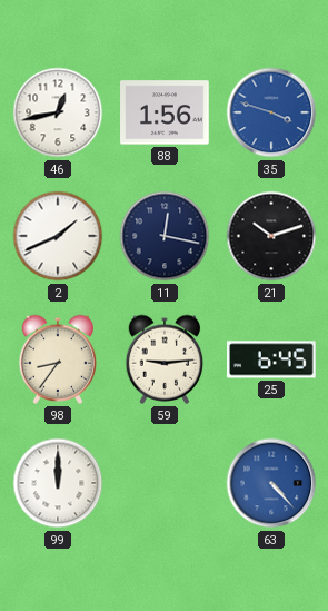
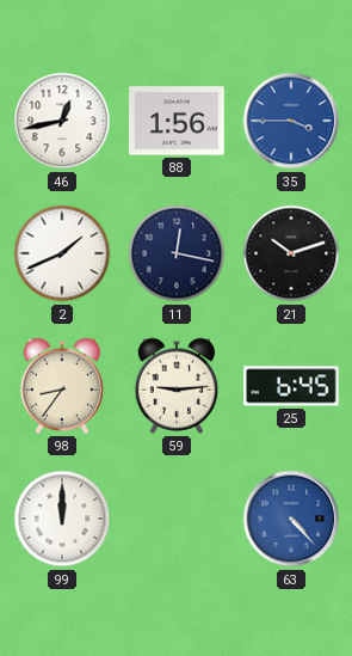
35: 3:48 -> 3:45 (291, 121)
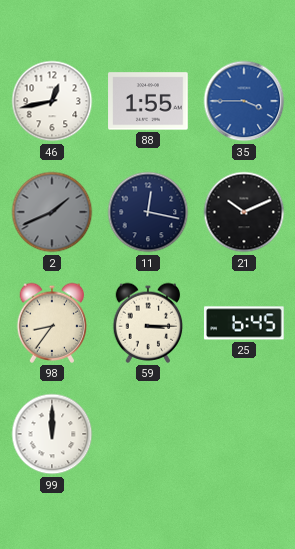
88: 1:56 -> 1:55 (148, 101)
2 dial: white -> grey (52, 212)
21: 10:12 -> 10:11 (244, 212)
59: 9:14 -> 3:15 (148, 323)
63: 4:23 -> none (291, 519)
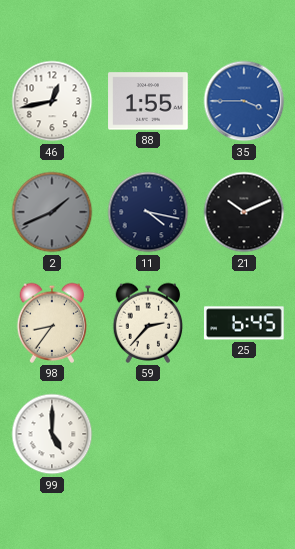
11: 12:17 -> 4:17 (148, 212)
59: 3:15 -> 2:37 (148, 323)
99: 12:00 -> 5:00 (52, 434)
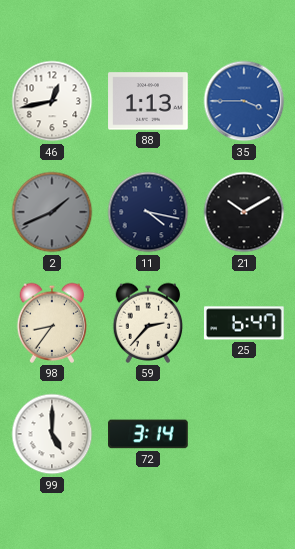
88: 1:55 -> 1:13 (148, 101)
21: 10:11 -> 10:10 (244, 212)
25: 6:45 -> 6:47 (245, 323)
72: none -> 3:14 (148, 434)
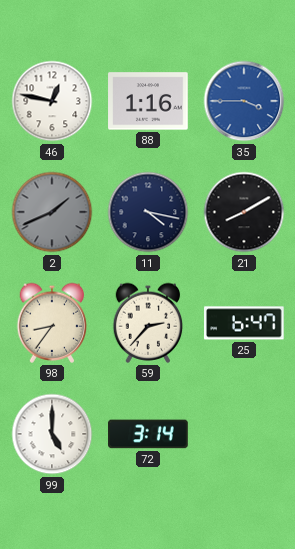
46: 12:43 -> 12:47 (52, 101)
88: 1:13 -> 1:16 (148, 101)
21: 10:10 -> 8:10 (244, 212)
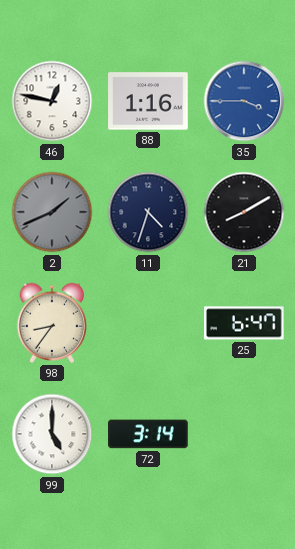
11: 4:17 -> 4:33 (148, 212)
59: 2:37 -> none (148, 323)
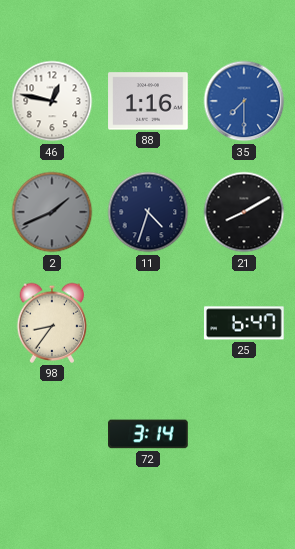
35: 3:45 -> 7:30 (244, 101)
99: 5:00 -> none (52, 434)
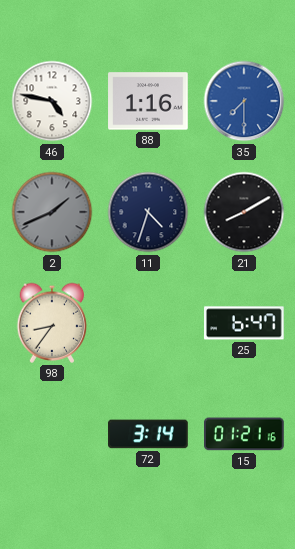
46: 12:47 -> 4:47 (52, 101)
15: none -> 01:21 (245, 434)
